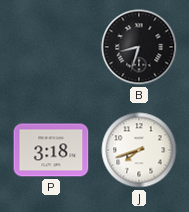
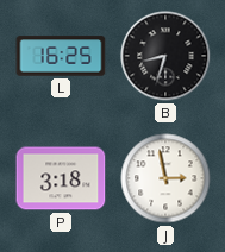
L: none -> 16:25 (61, 56)
J: 7:42 -> 2:58 (165, 178)
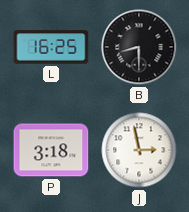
B: 8:33 -> 8:30 (139, 47)
